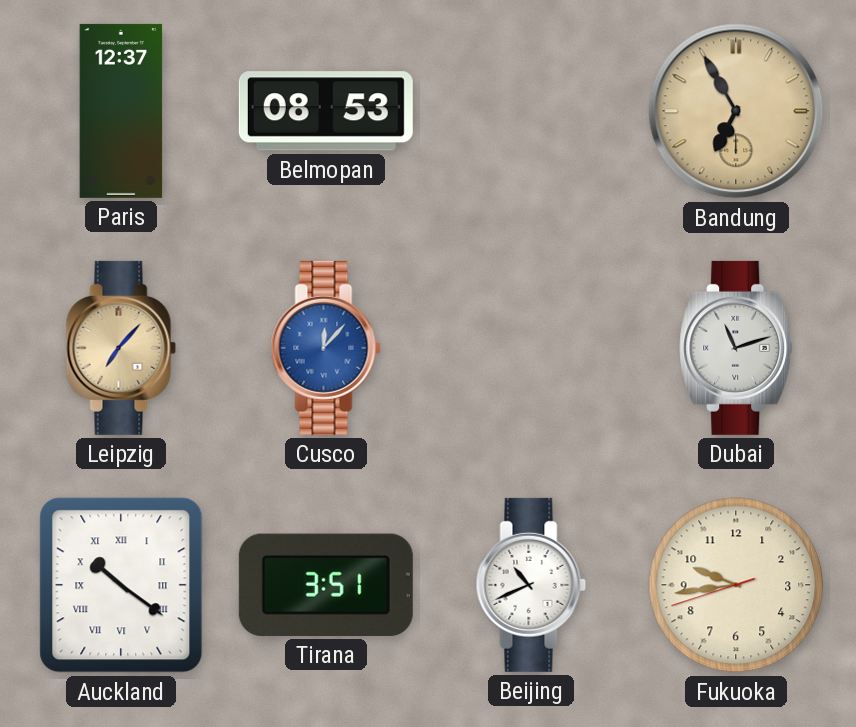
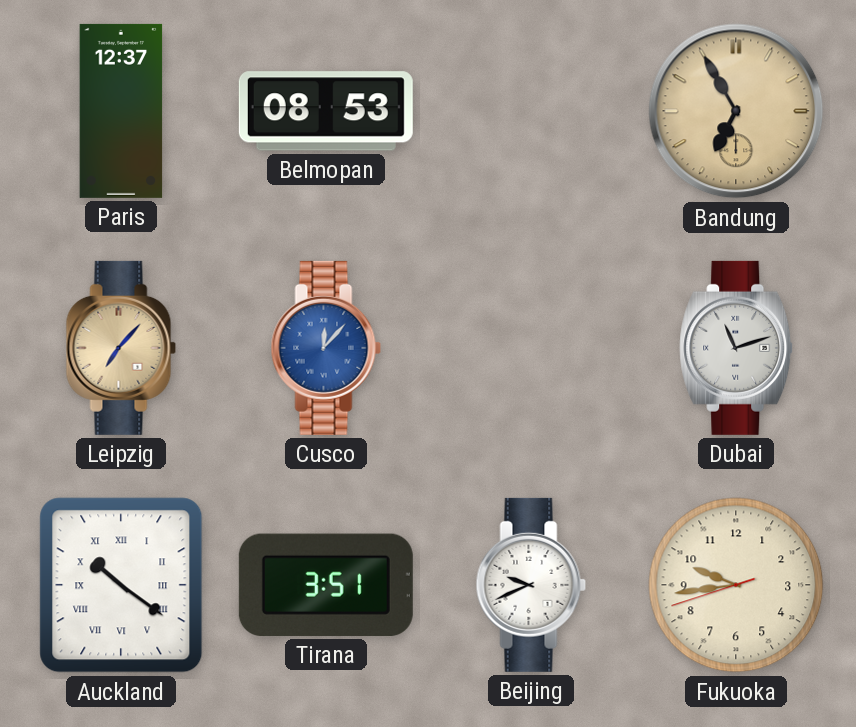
Beijing: 10:41 -> 9:41 (531, 585)
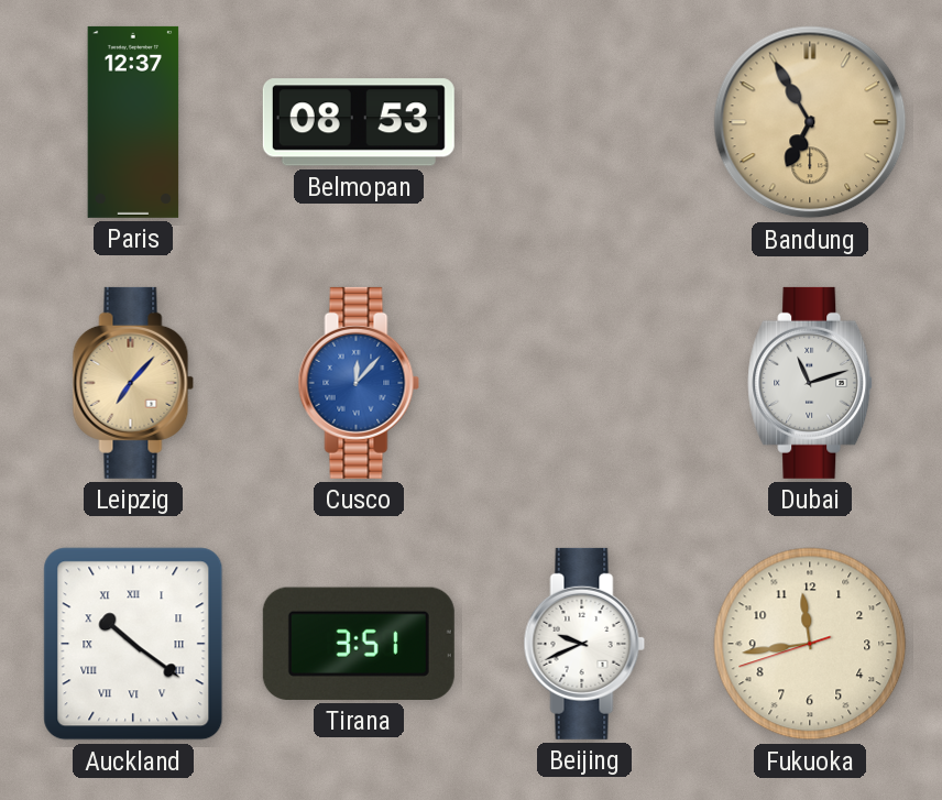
Fukuoka: 9:43 -> 11:43 (810, 644)
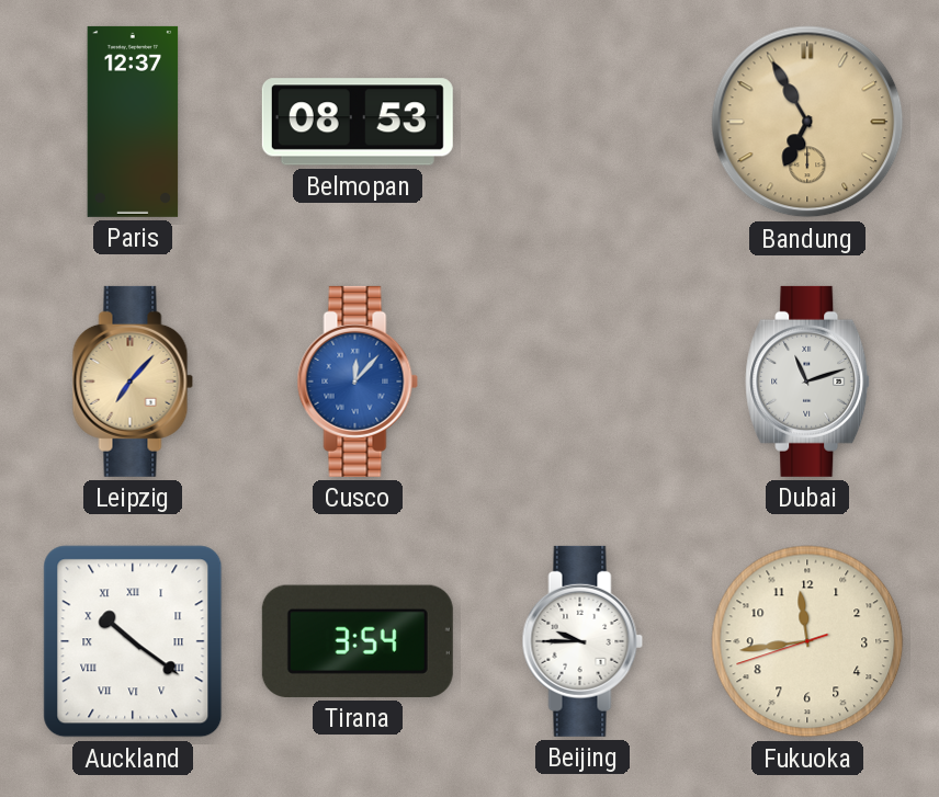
Tirana: 3:51 -> 3:54 (358, 641)
Beijing: 9:41 -> 9:45 (582, 641)
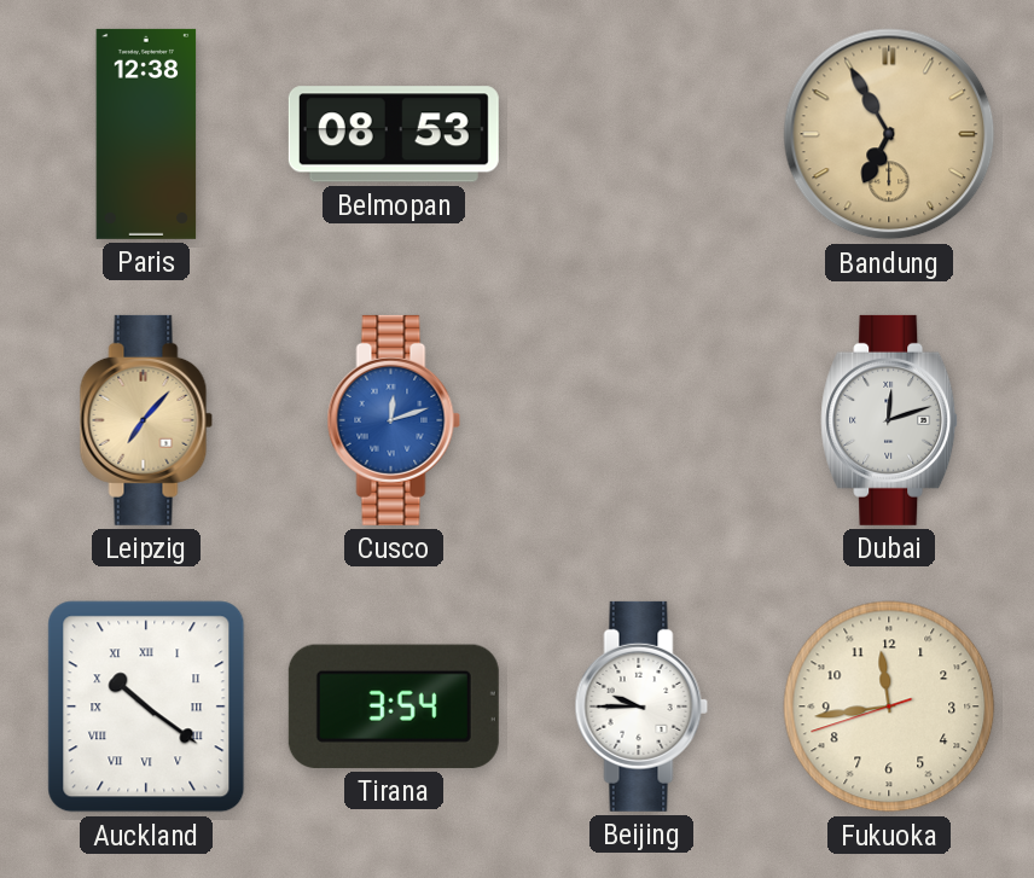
Paris: 12:37 -> 12:38 (146, 134)
Cusco: 12:07 -> 12:12 (394, 420)
Dubai: 11:12 -> 12:12 (890, 420)
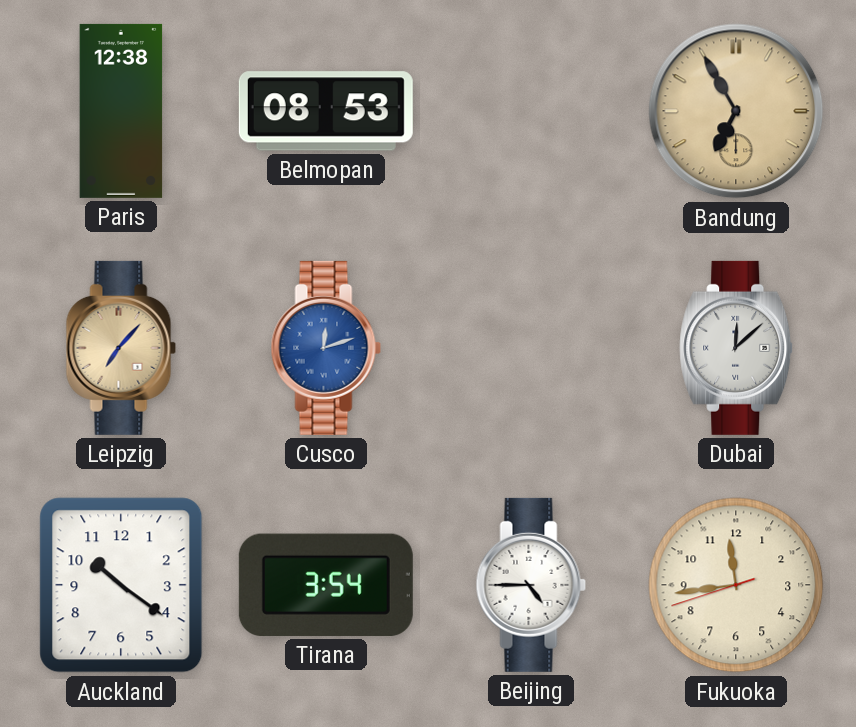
Dubai: 12:12 -> 12:08 (737, 348)
Auckland numerals: Roman -> Arabic (121, 585)
Beijing: 9:45 -> 4:45 (531, 585)
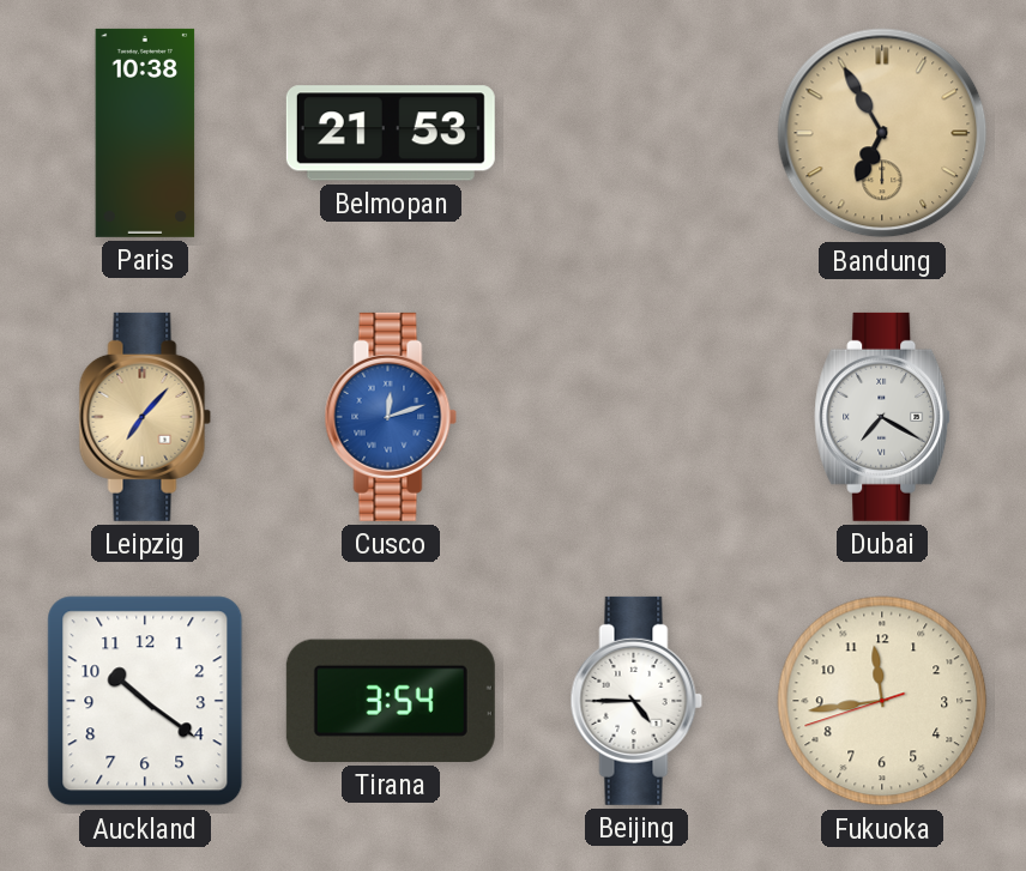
Paris: 12:38 -> 10:38 (145, 133)
Belmopan: 08:53 -> 21:53 (391, 133)
Dubai: 12:08 -> 7:20 (883, 417)
